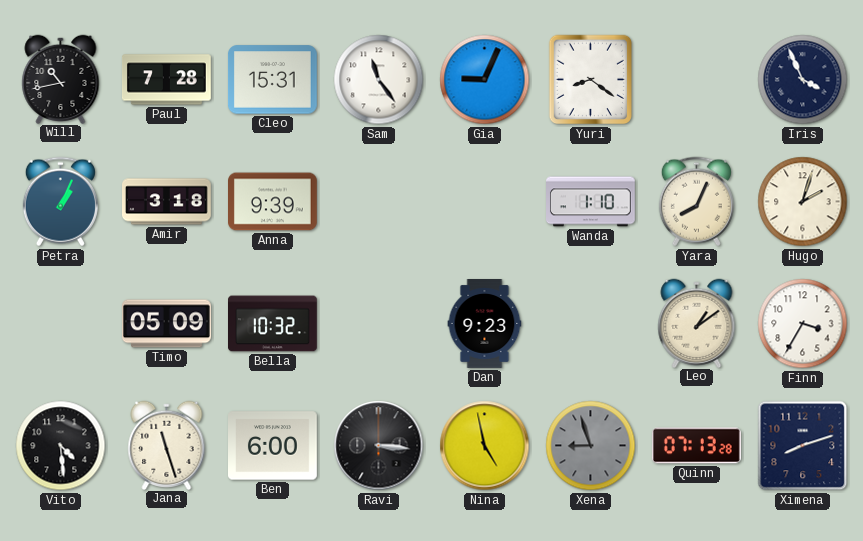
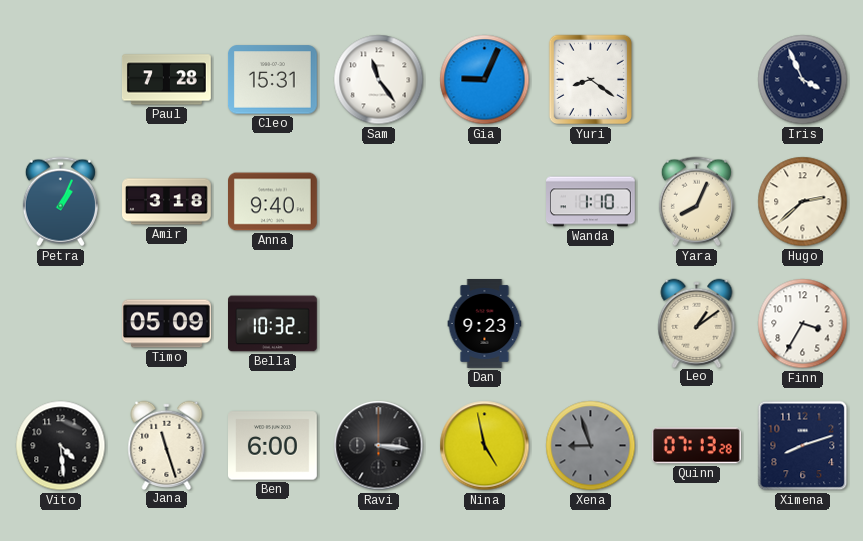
Will: 10:43 -> none (61, 79)
Anna: 9:39 -> 9:40 (273, 202)
Hugo: 2:03 -> 2:38 (803, 202)
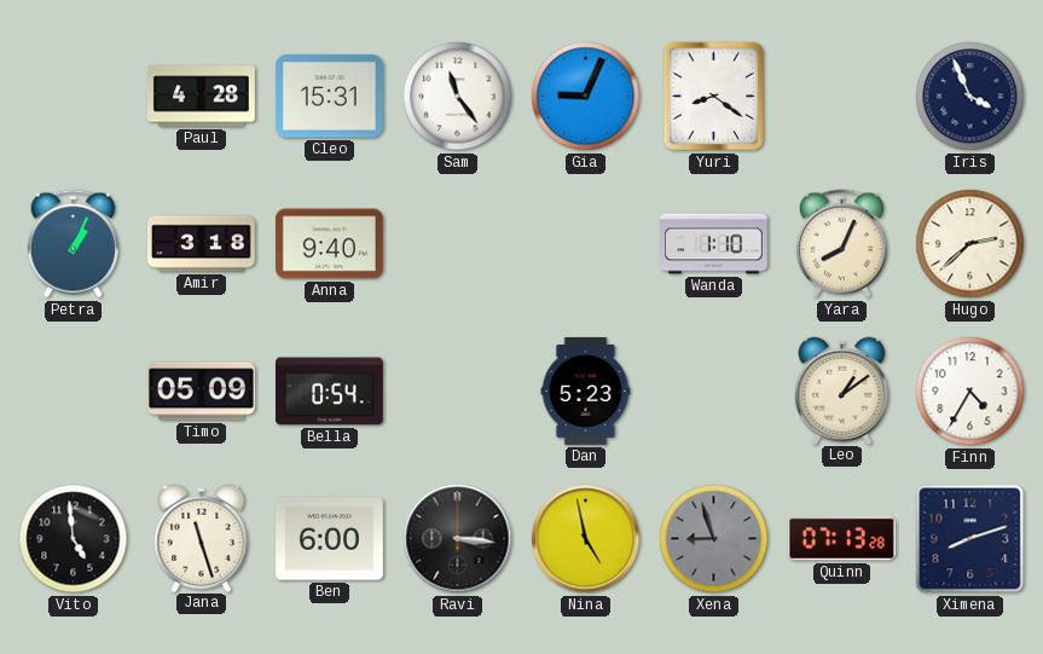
Paul: 7:28 -> 4:28 (202, 97)
Bella: 10:32 -> 0:54 (330, 392)
Dan: 9:23 -> 5:23 (586, 392)
Finn: 3:35 -> 4:35 (970, 392)
Vito: 4:29 -> 4:59 (74, 539)
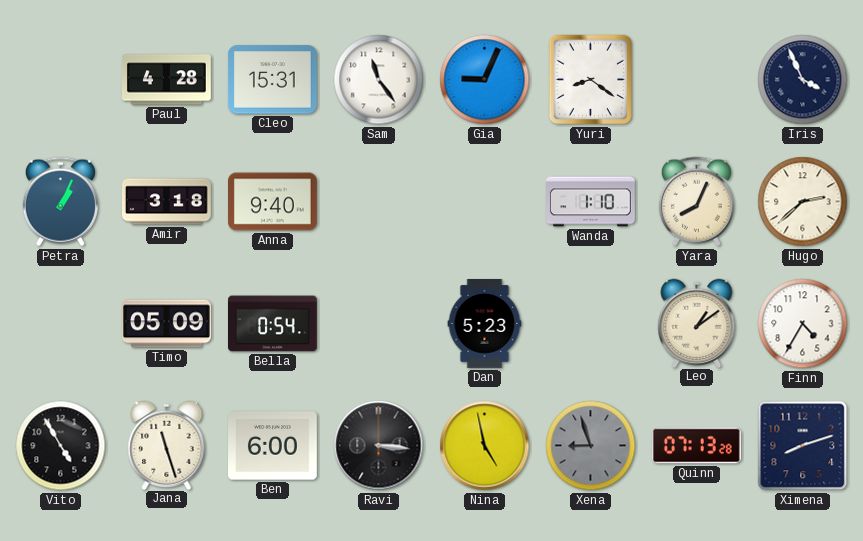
Vito: 4:59 -> 4:55 (61, 446)
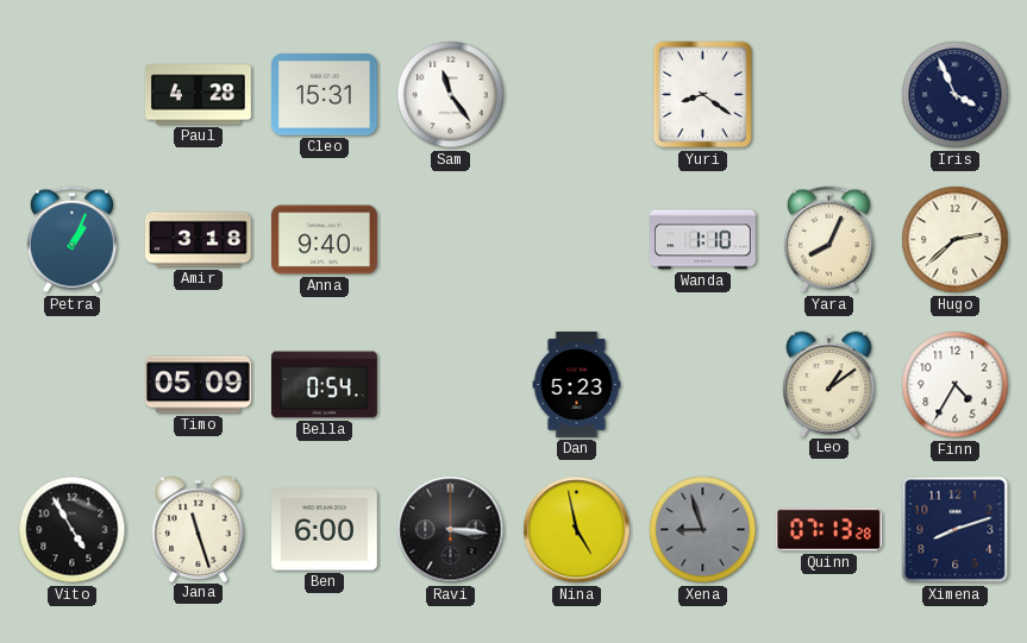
Gia: 9:04 -> none (485, 80)
